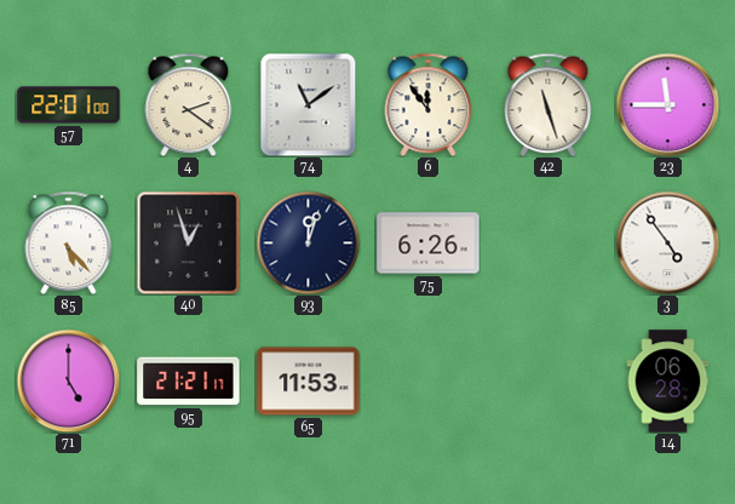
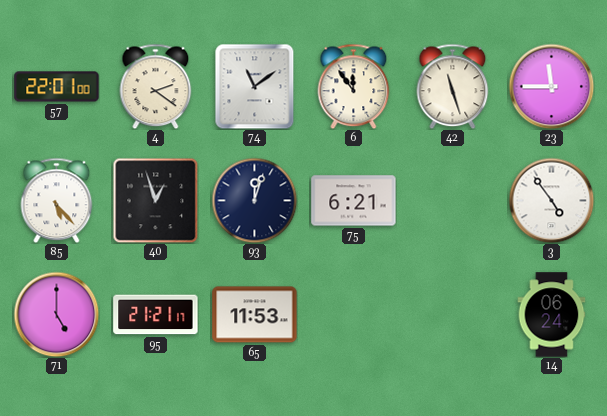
75: 6:26 -> 6:21 (354, 201)
14: 06:28 -> 06:24 (552, 315)
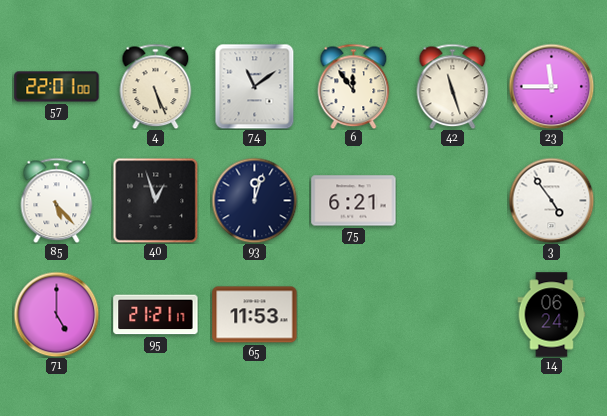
4: 2:21 -> 5:26 (156, 86)
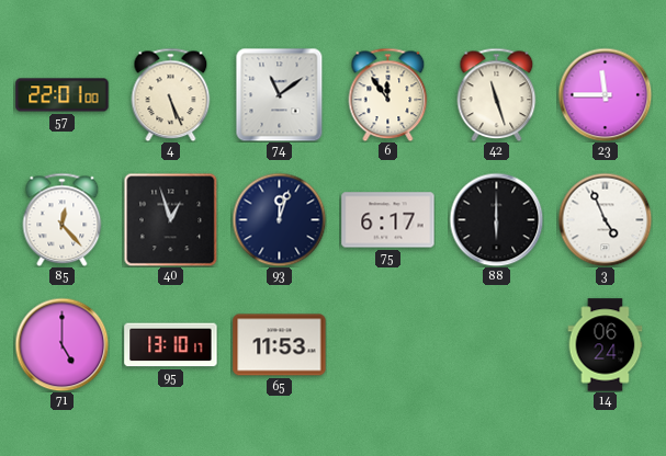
85: 5:23 -> 12:23 (63, 219)
75: 6:21 -> 6:17 (388, 220)
88: none -> 6:00 (496, 219)
3: 4:54 -> 4:56 (605, 219)
95: 21:21 -> 13:10 (171, 345)
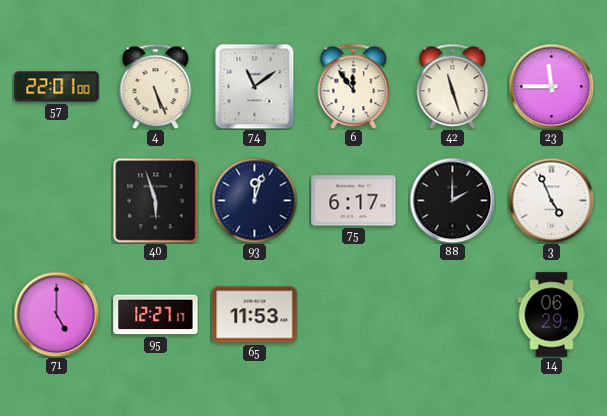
85: 12:23 -> none (63, 219)
40: 12:57 -> 5:57 (155, 200)
88: 6:00 -> 2:00 (452, 200)
95: 13:10 -> 12:27 (156, 315)
14: 06:24 -> 06:29 (552, 315)
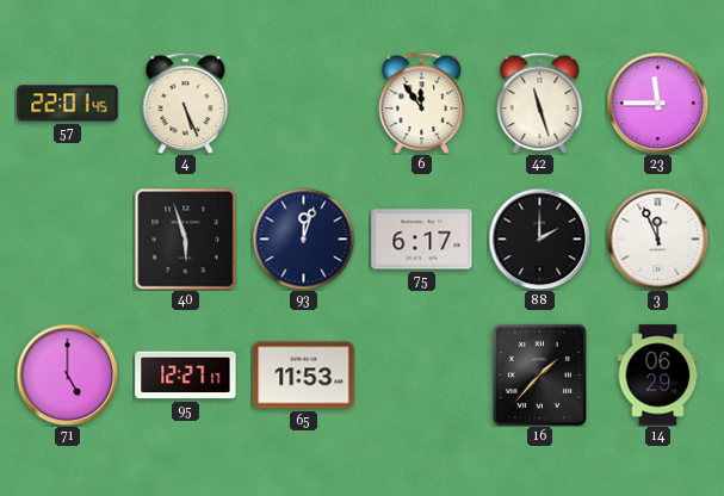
57: 22:01:00 -> 22:01:45 (68, 104)
74: 11:09 -> none (255, 86)
3: 4:56 -> 11:56 (657, 238)
16: none -> 1:37 (539, 374)
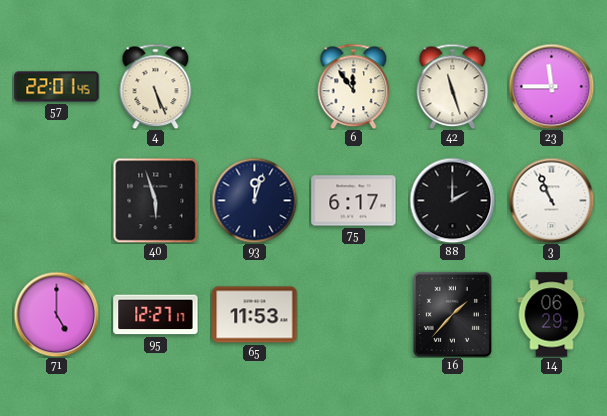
3: 11:56 -> 10:56 (551, 200)
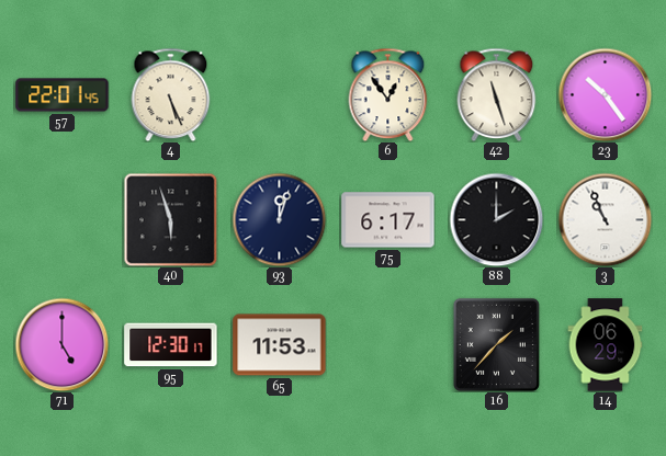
6: 11:54 -> 12:54 (388, 94)
23: 11:45 -> 10:24 (605, 94)
95: 12:27 -> 12:30 (171, 345)
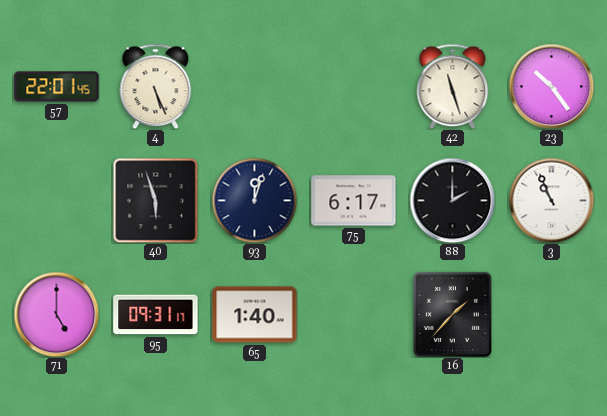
6: 12:54 -> none (388, 94)
95: 12:30 -> 09:31 (156, 315)
65: 11:53 -> 1:40 (255, 315)
14: 06:29 -> none (606, 345)
